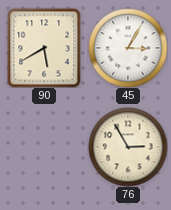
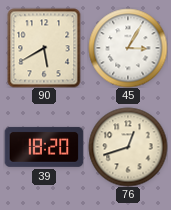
39: none -> 18:20 (44, 147)
76: 2:55 -> 12:42 (128, 147)
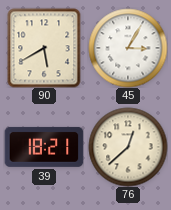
39: 18:20 -> 18:21 (44, 147)
76: 12:42 -> 12:38 (128, 147)
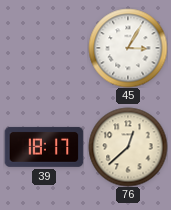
90: 5:40 -> none (44, 48)
39: 18:21 -> 18:17 (44, 147)
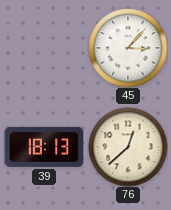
45: 3:05 -> 3:07 (128, 48)
39: 18:17 -> 18:13 (44, 147)
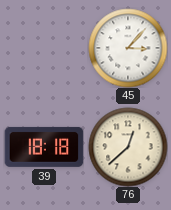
39: 18:13 -> 18:18 (44, 147)
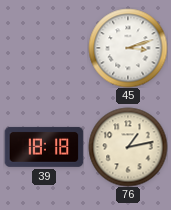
45: 3:07 -> 3:12 (128, 48)
76: 12:38 -> 1:13 (128, 147)
